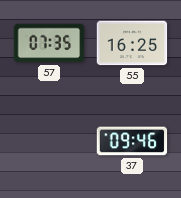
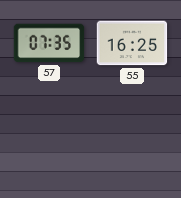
37: 09:46 -> none (132, 141)
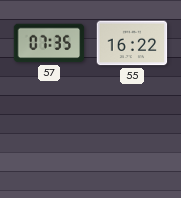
55: 16:25 -> 16:22 (132, 43)
